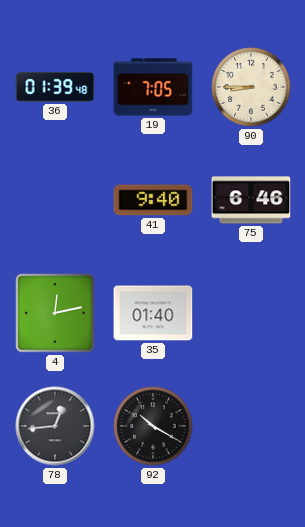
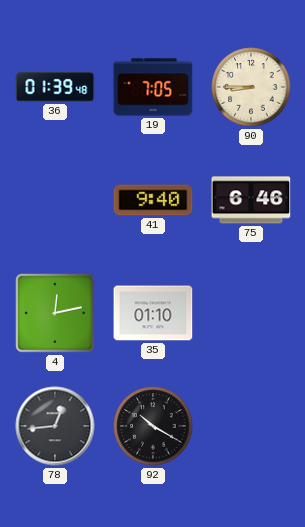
35: 01:40 -> 01:10 (153, 313)
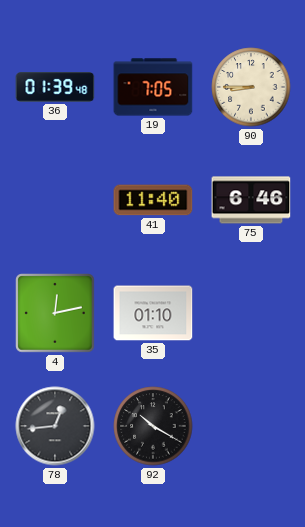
41: 9:40 -> 11:40 (153, 200)
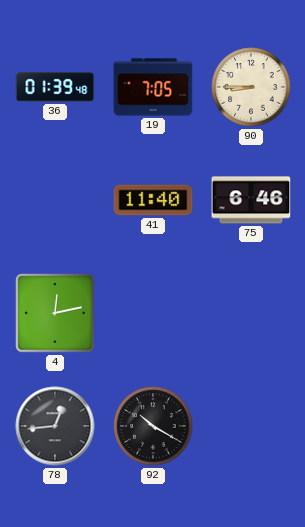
35: 01:10 -> none (153, 313)
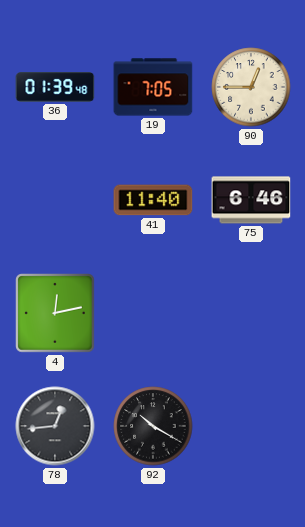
90: 8:45 -> 12:45 (251, 87)
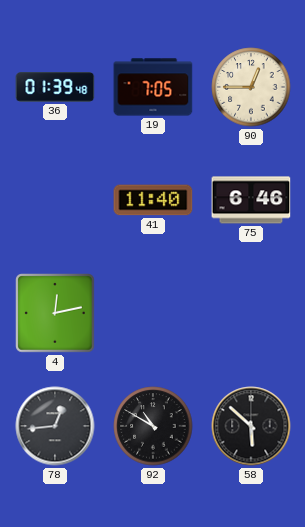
92: 10:20 -> 10:50 (153, 426)
58: none -> 5:52 (251, 426)
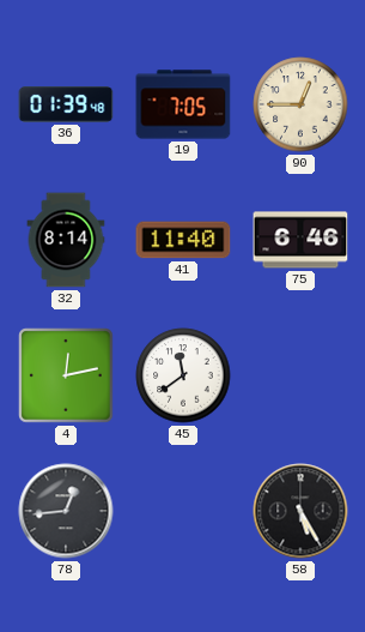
32: none -> 8:14 (66, 240)
45: none -> 11:39 (183, 375)
92: 10:50 -> none (153, 426)
58: 5:52 -> 5:25 (300, 511)
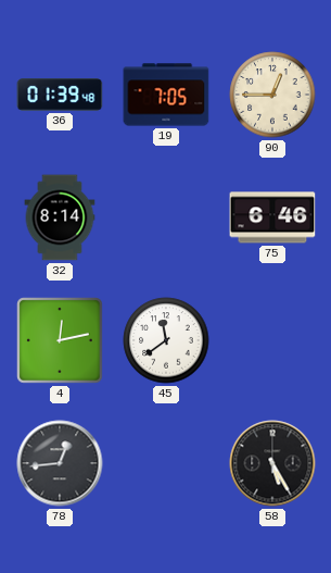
41: 11:40 -> none (183, 240)
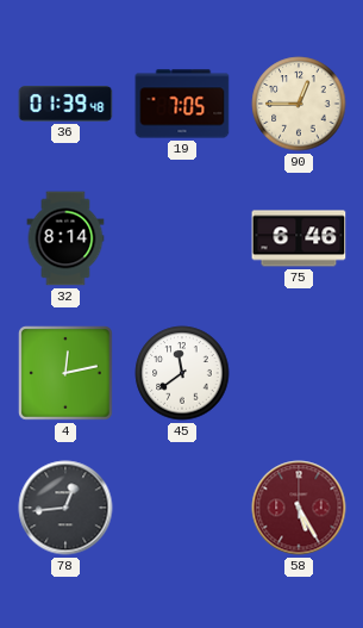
58 dial: black -> burgundy (299, 508)
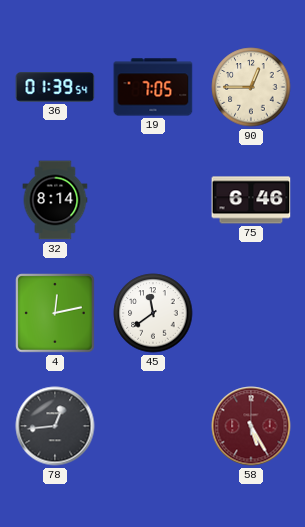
36: 01:39:48 -> 01:39:54 (55, 87)
